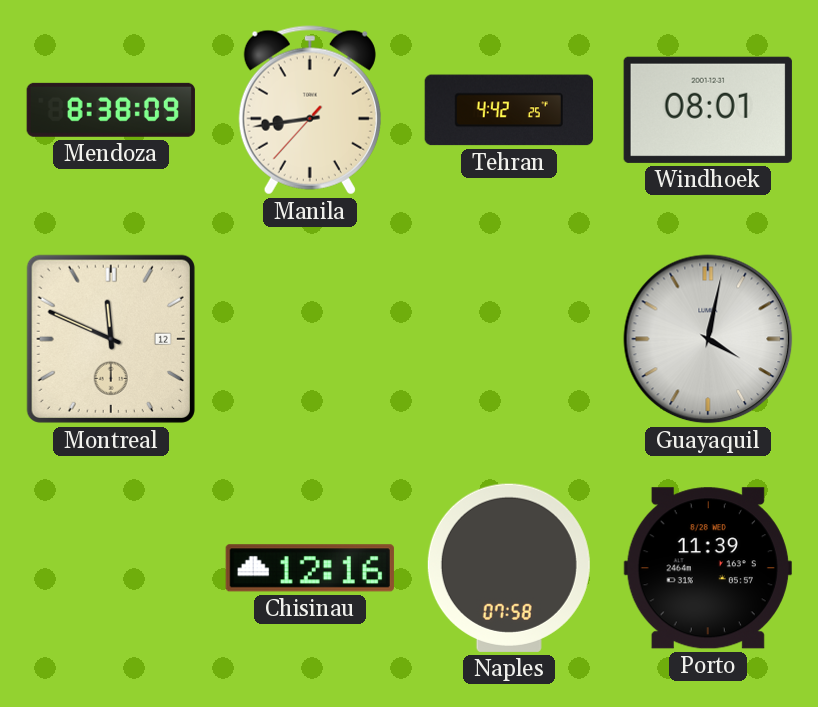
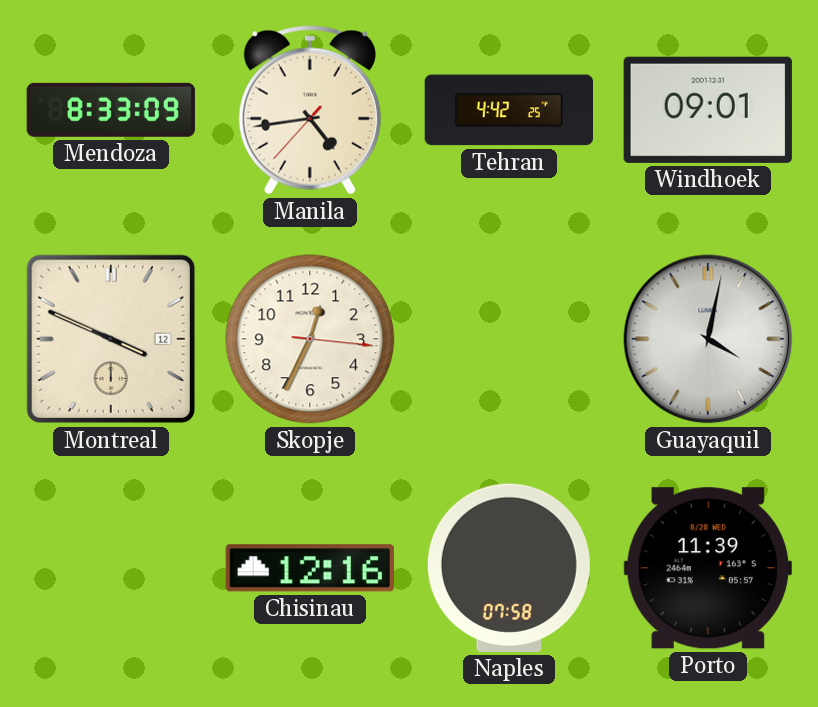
Mendoza: 8:38 -> 8:33 (111, 110)
Manila: 8:43 -> 4:43 (310, 110)
Windhoek: 08:01 -> 09:01 (708, 110)
Montreal: 11:49 -> 3:49 (111, 339)
Skopje: none -> 12:34 (310, 339)
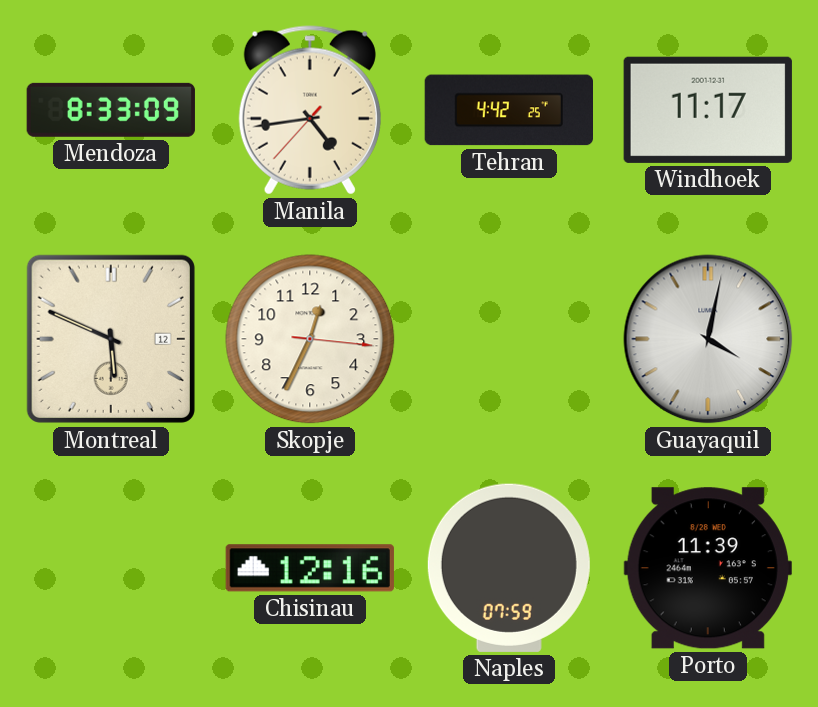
Windhoek: 09:01 -> 11:17 (708, 110)
Montreal: 3:49 -> 5:49 (111, 339)
Naples: 07:58 -> 07:59 (509, 568)
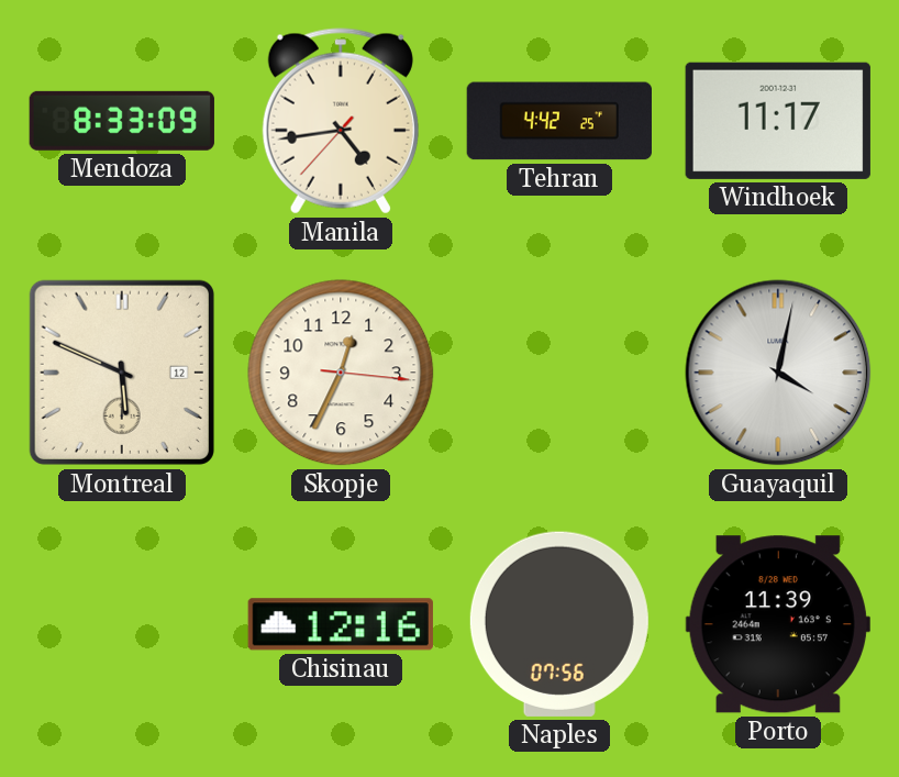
Naples: 07:59 -> 07:56 (559, 624)
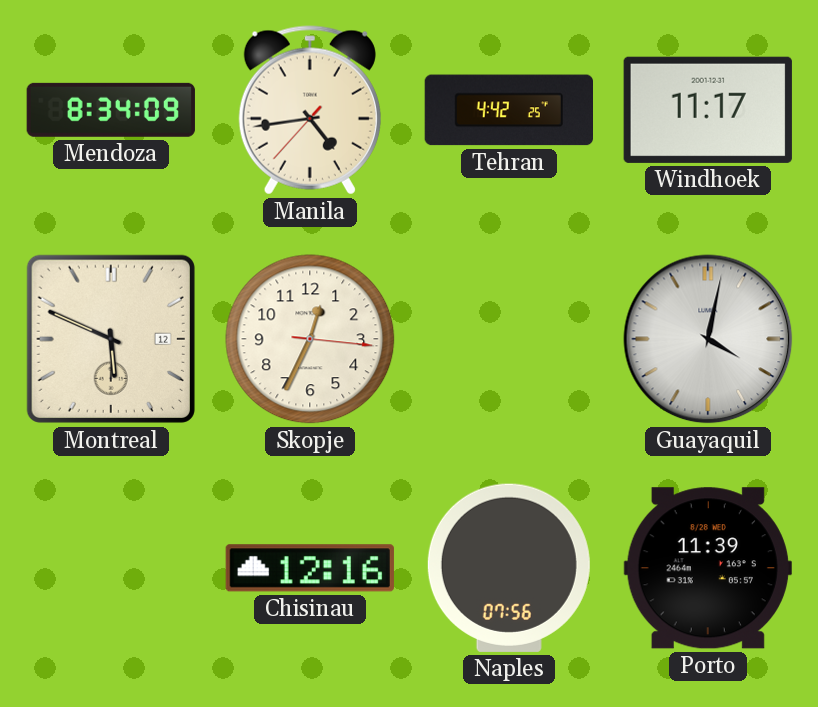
Mendoza: 8:33 -> 8:34 (111, 110)
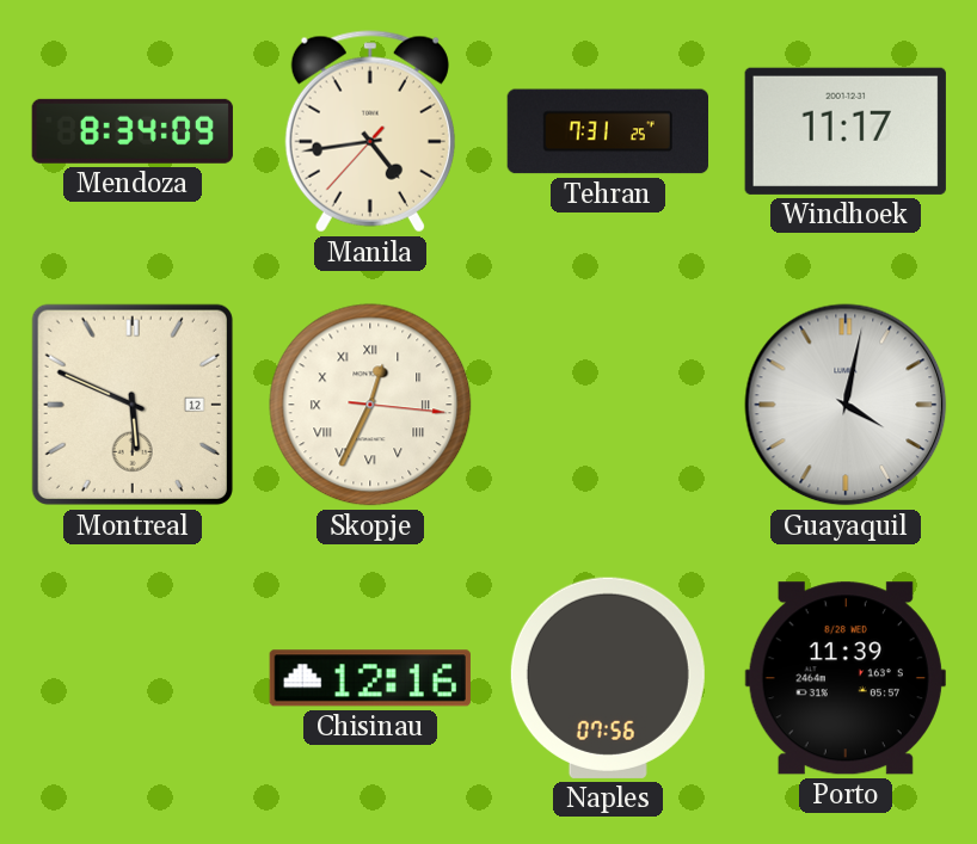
Tehran: 4:42 -> 7:31 (607, 131)
Skopje numerals: Arabic -> Roman (370, 405)
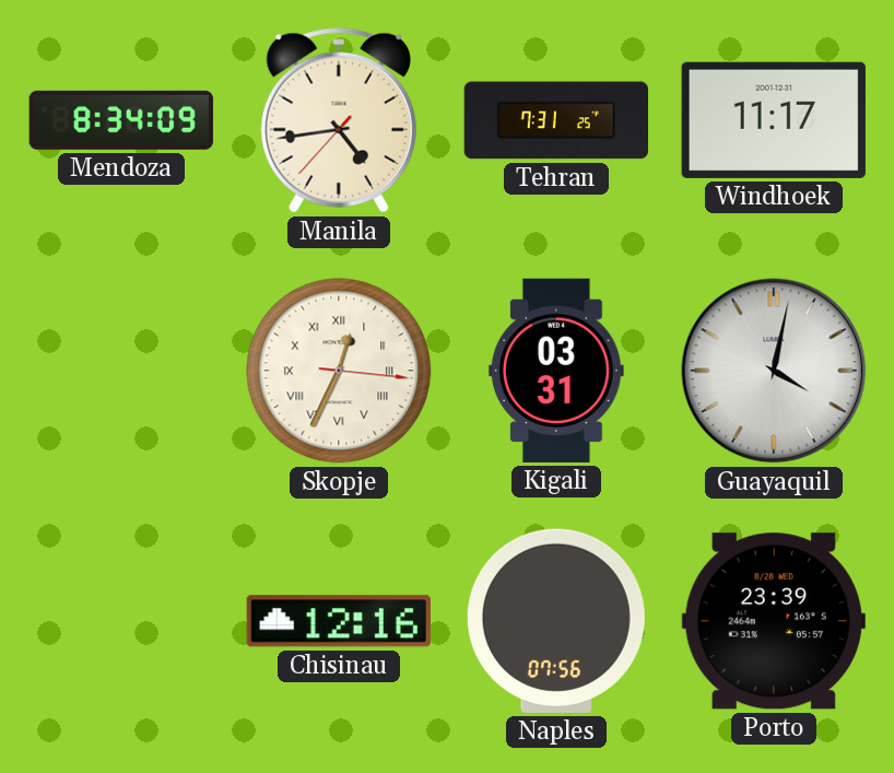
Montreal: 5:49 -> none (133, 405)
Kigali: none -> 03:31 (557, 371)
Porto: 11:39 -> 23:39 (774, 621)
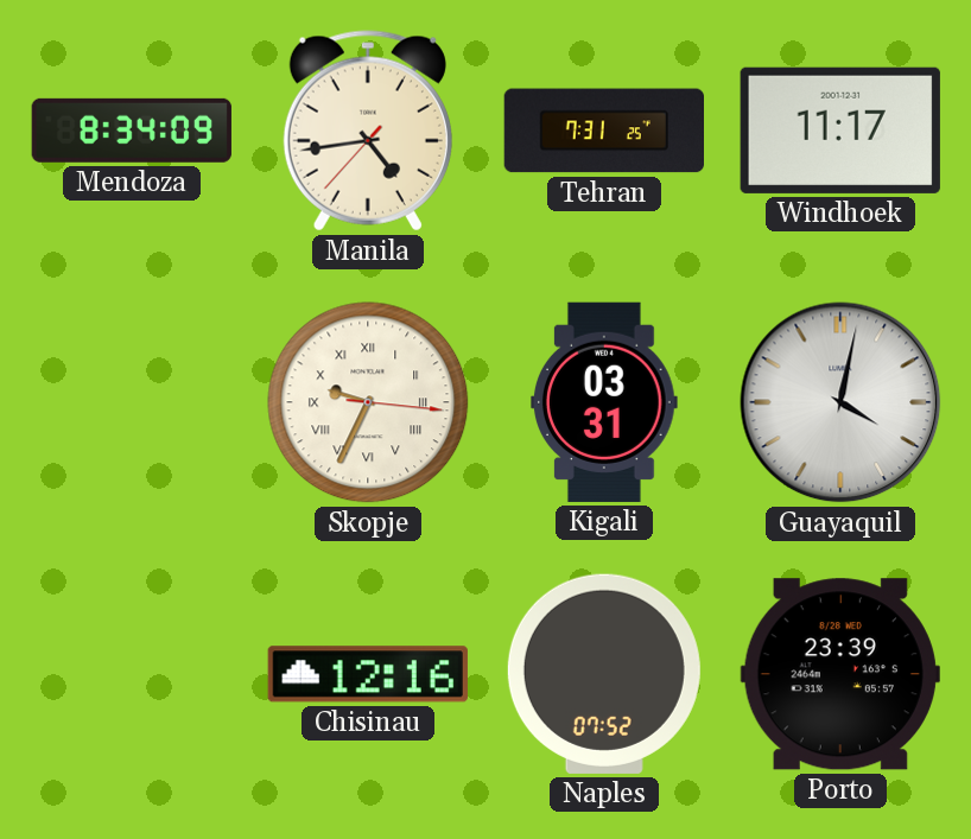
Skopje: 12:34 -> 9:34 (368, 402)
Naples: 07:56 -> 07:52 (604, 674)
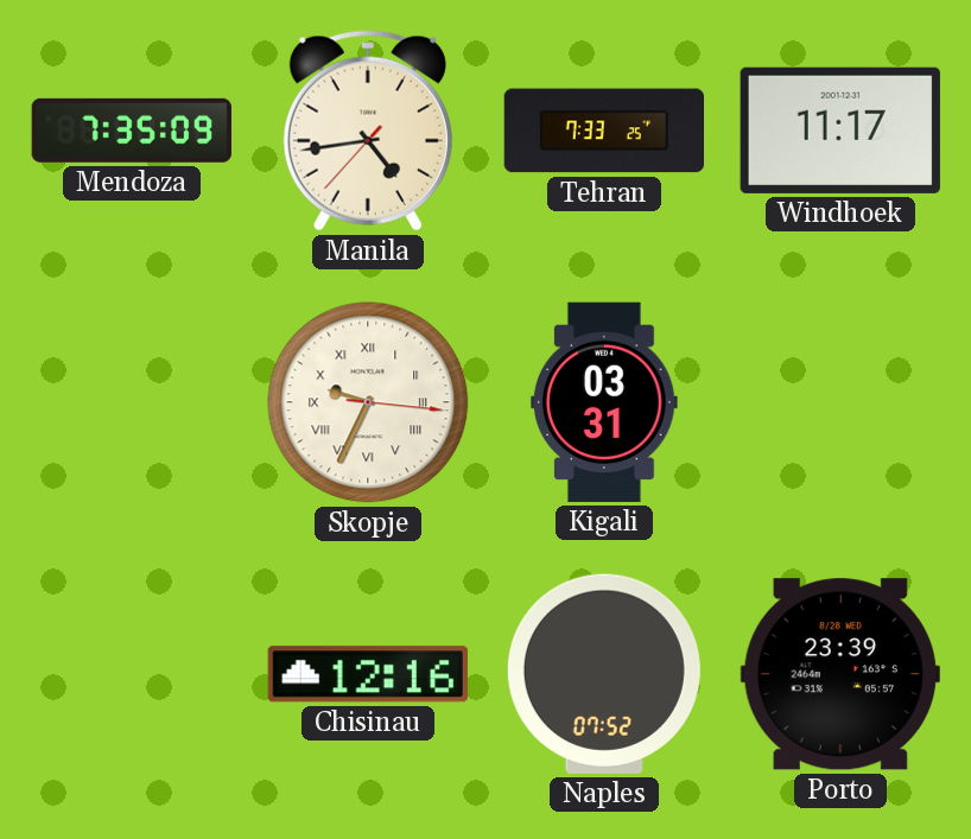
Mendoza: 8:34 -> 7:35 (132, 131)
Tehran: 7:31 -> 7:33 (603, 131)
Guayaquil: 4:02 -> none (840, 402)
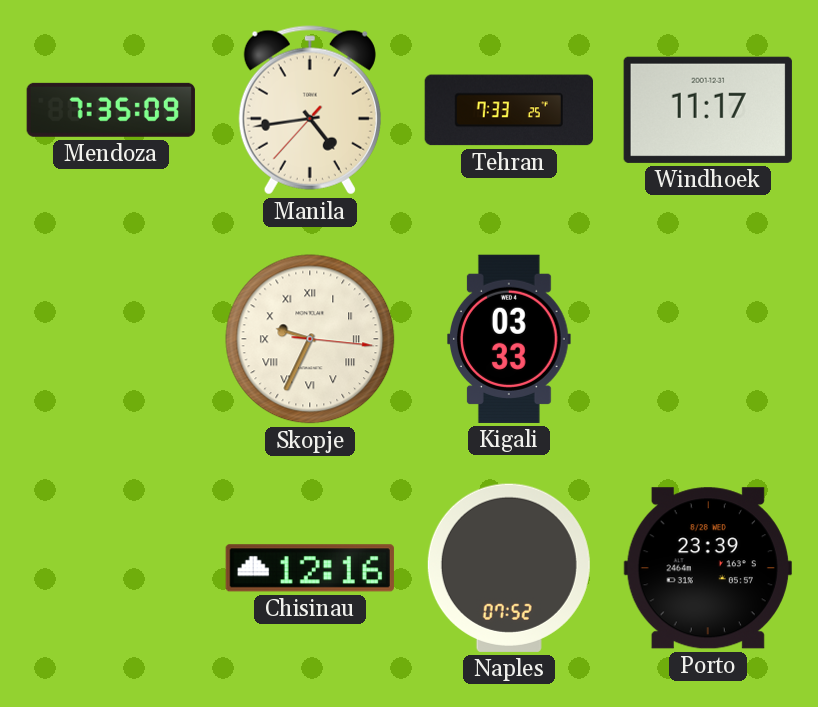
Kigali: 03:31 -> 03:33 (510, 339)
